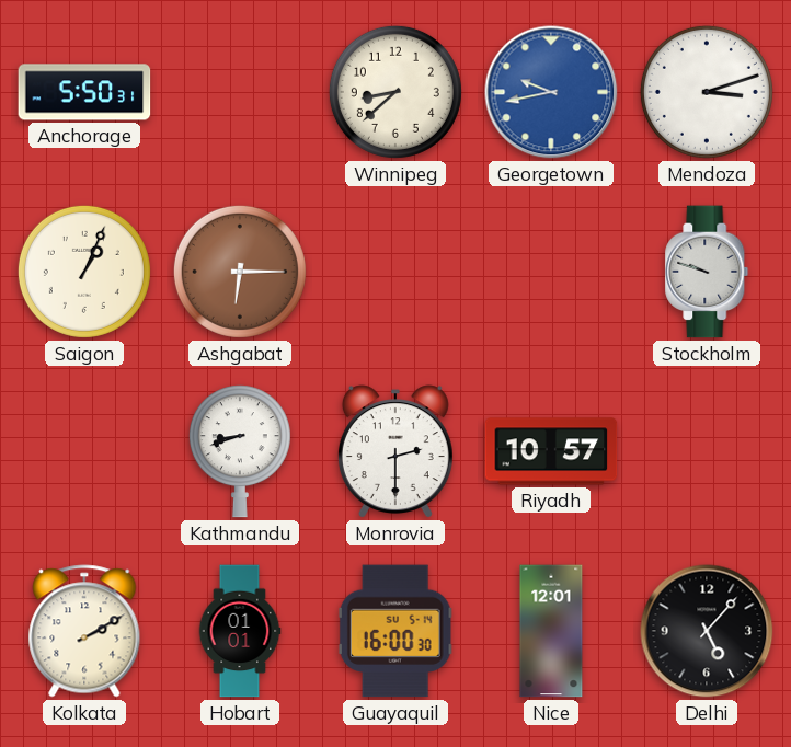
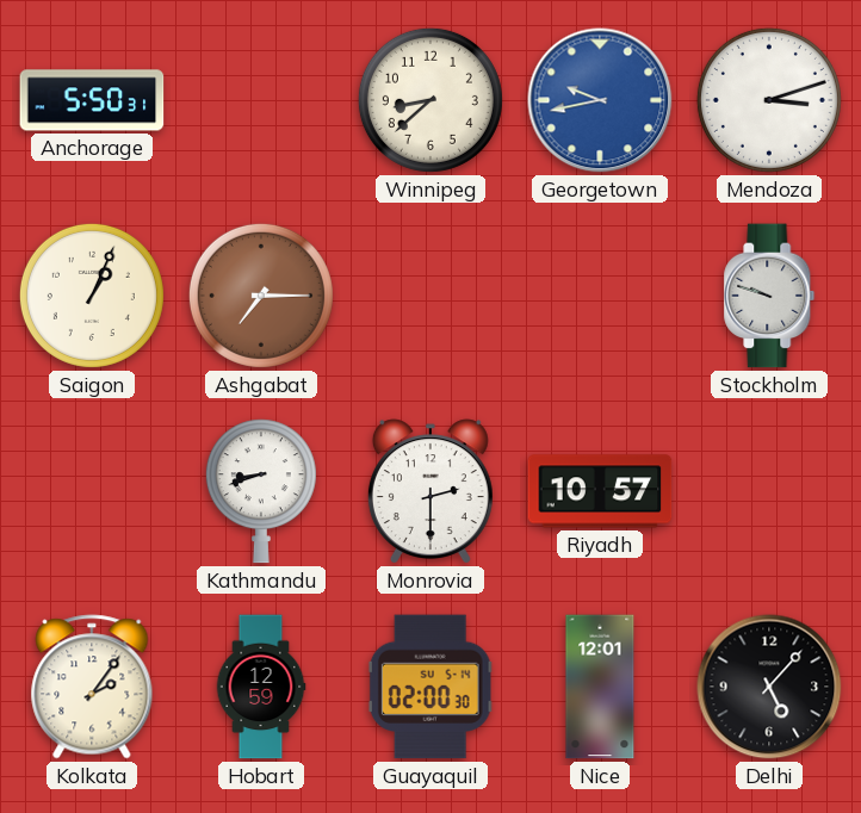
Ashgabat: 6:15 -> 7:15 (261, 296)
Kolkata: 2:10 -> 2:06 (92, 687)
Hobart: 01:01 -> 12:59 (261, 687)
Guayaquil: 16:00 -> 02:00 (430, 687)
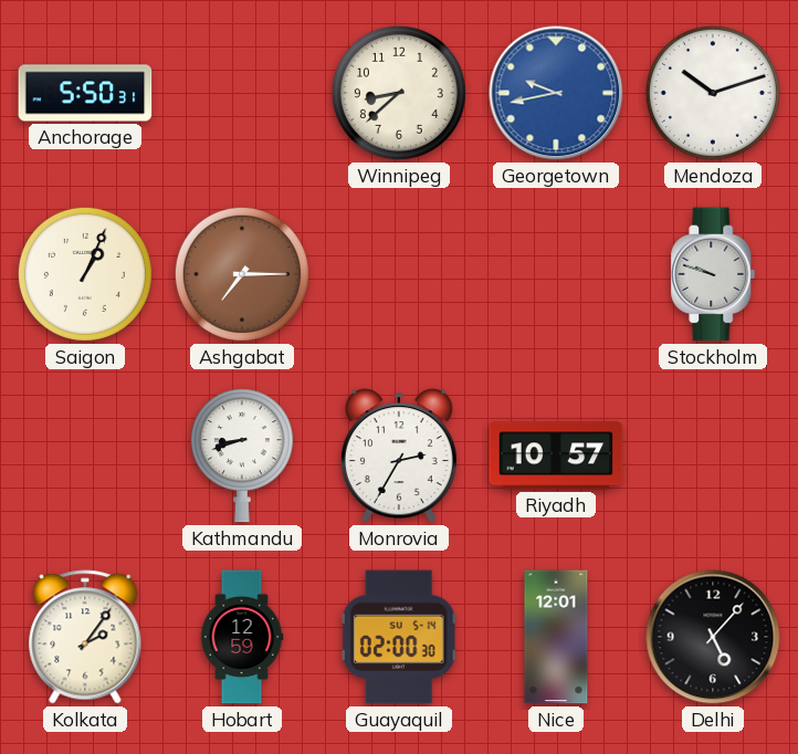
Mendoza: 3:12 -> 10:12 (713, 93)
Monrovia: 2:30 -> 2:35 (399, 455)
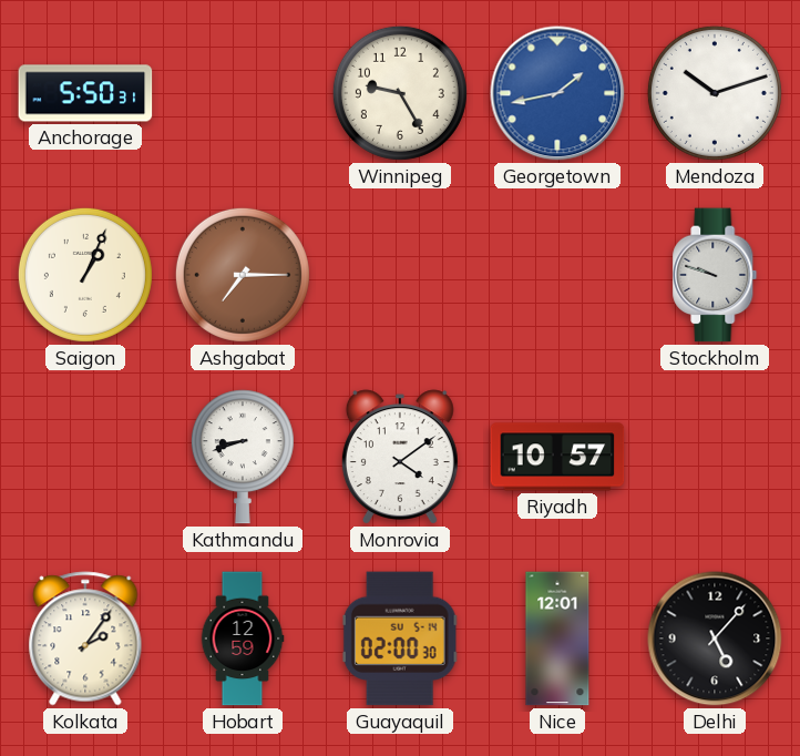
Winnipeg: 8:38 -> 9:25 (400, 93)
Georgetown: 9:43 -> 1:43 (557, 93)
Monrovia: 2:35 -> 4:09 (400, 457)
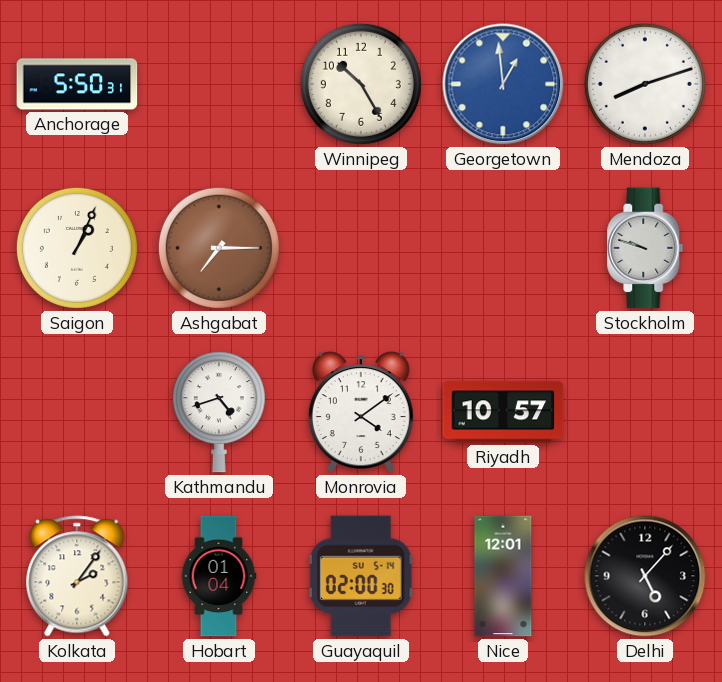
Winnipeg: 9:25 -> 10:25 (361, 84)
Georgetown: 1:43 -> 12:59 (503, 84)
Mendoza: 10:12 -> 8:12 (645, 84)
Kathmandu: 8:42 -> 4:42 (219, 412)
Hobart: 12:59 -> 01:04 (219, 576)
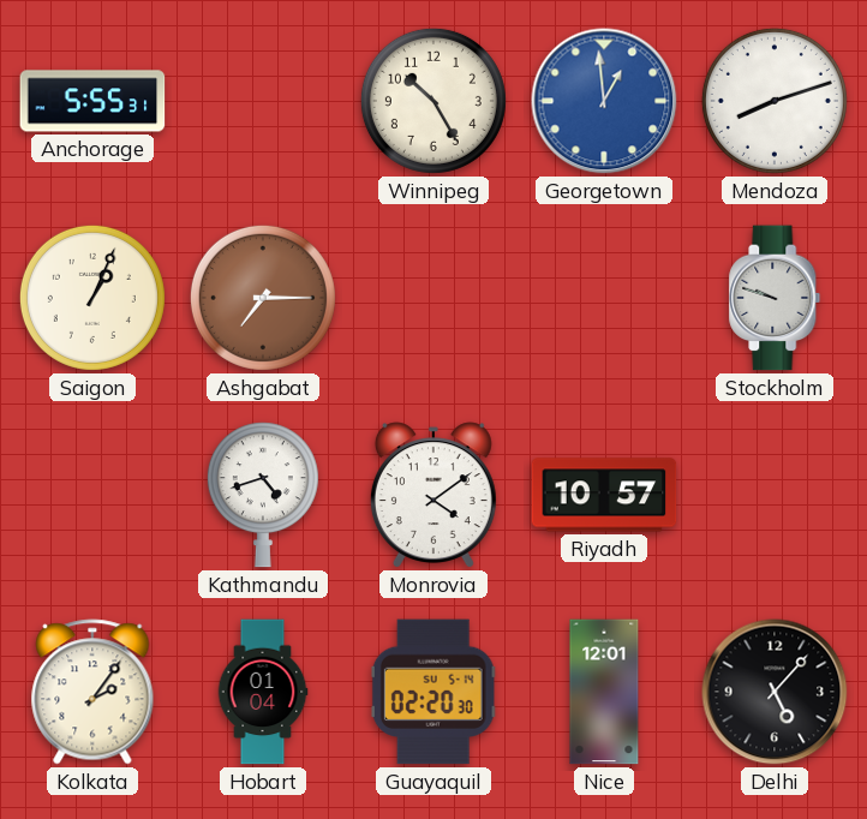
Anchorage: 5:50 -> 5:55 (92, 101)
Guayaquil: 02:00 -> 02:20 (433, 692)
